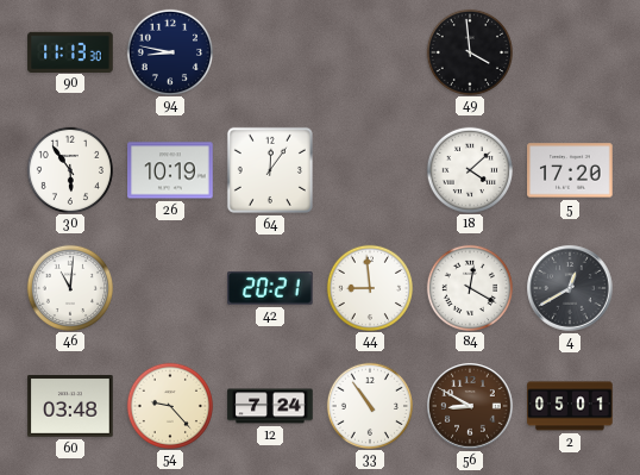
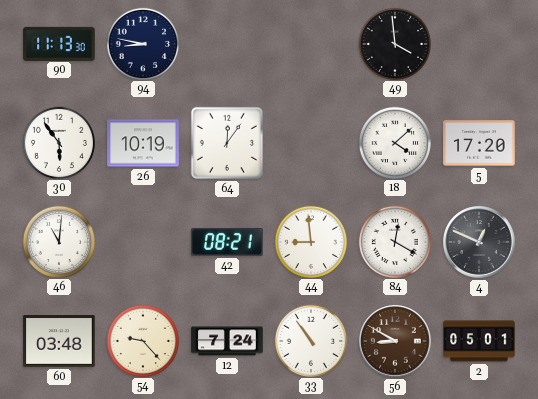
42: 20:21 -> 08:21 (227, 242)
4: 12:40 -> 12:49 (479, 242)
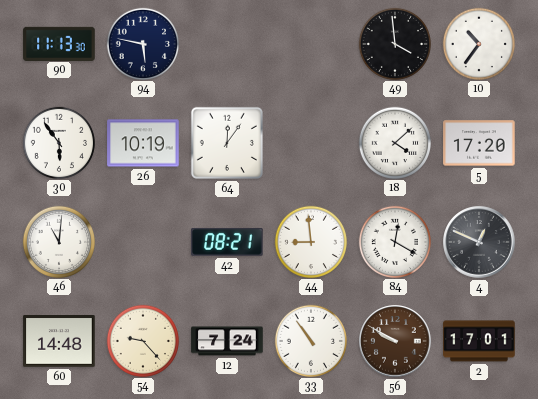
94: 8:47 -> 5:47 (142, 43)
10: none -> 10:36 (478, 43)
60: 03:48 -> 14:48 (59, 342)
56: 8:50 -> 9:50 (395, 341)
2: 05:01 -> 17:01 (479, 341)
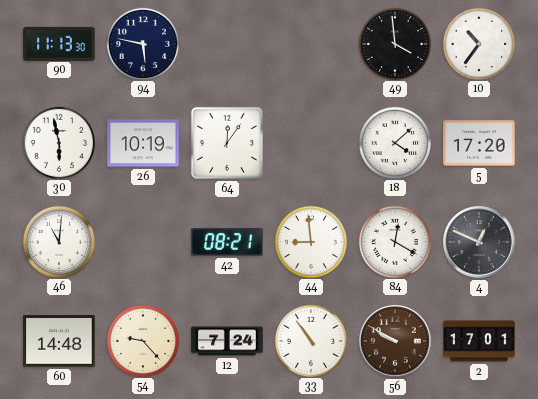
30: 5:54 -> 5:58 (58, 142)
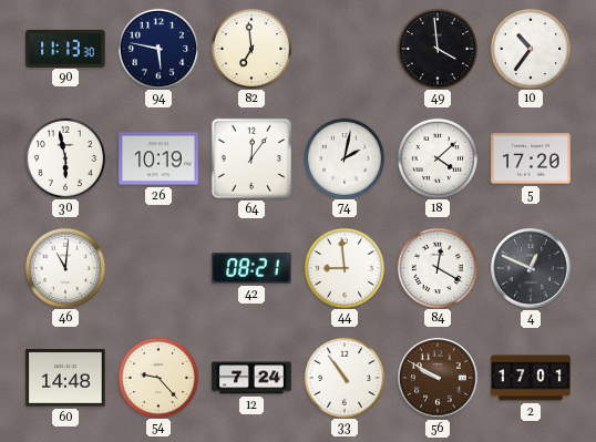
82: none -> 6:59 (250, 48)
74: none -> 2:02 (343, 157)
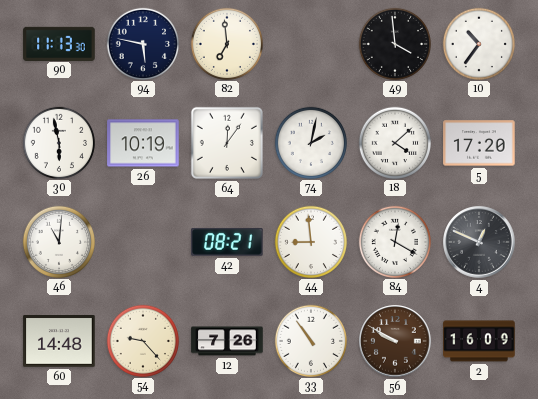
12: 7:24 -> 7:26 (227, 341)
2: 17:01 -> 16:09 (479, 341)
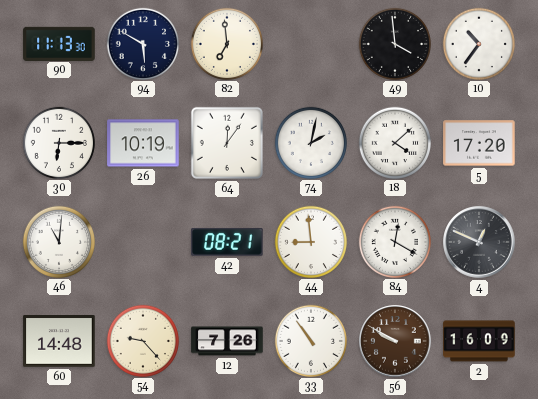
94: 5:47 -> 5:50 (142, 43)
30: 5:58 -> 6:15 (58, 142)
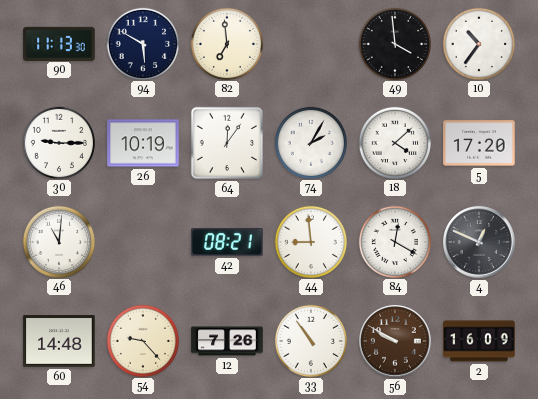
30: 6:15 -> 9:15 (58, 142)
74: 2:02 -> 2:05 (310, 142)
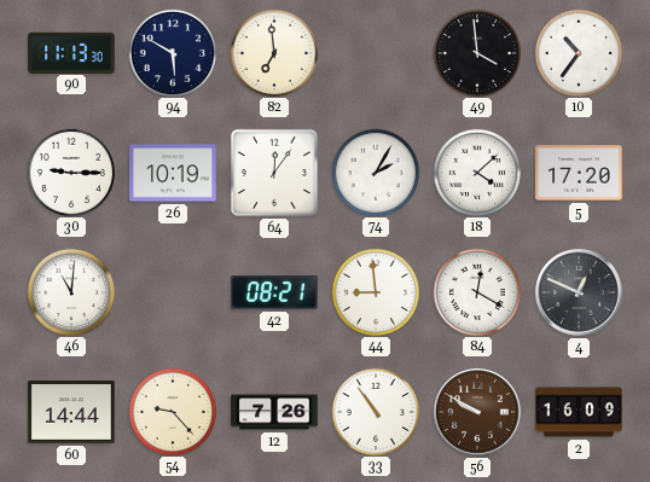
60: 14:48 -> 14:44 (71, 413)
